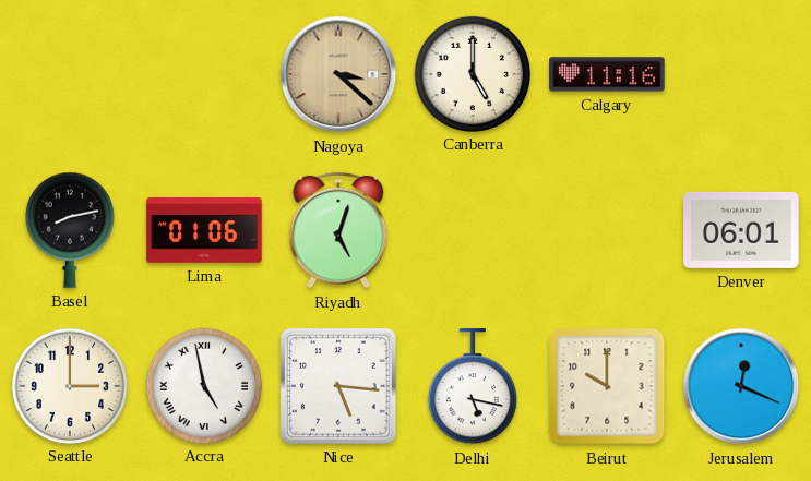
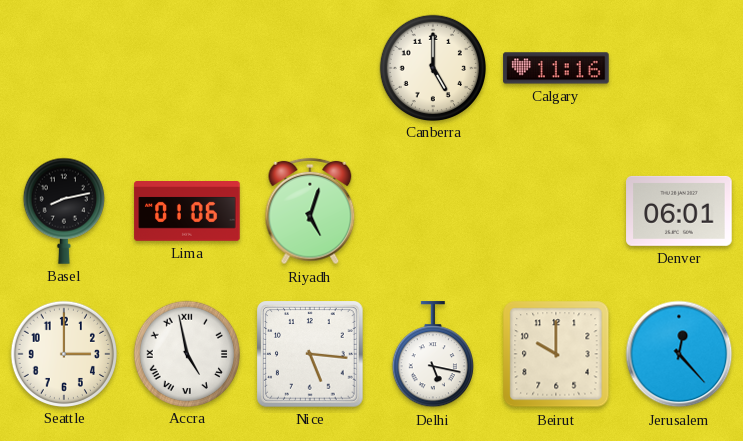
Nagoya: 3:22 -> none (338, 74)
Jerusalem: 12:19 -> 12:23 (679, 354)
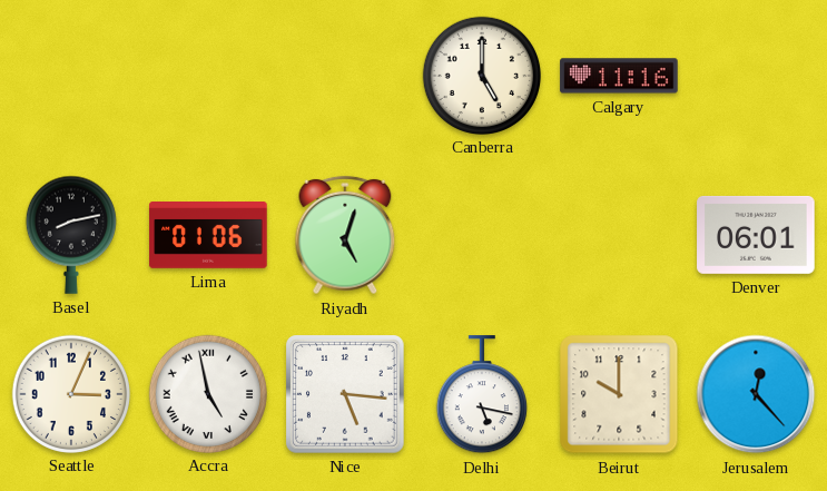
Seattle: 3:00 -> 3:04 (70, 393)
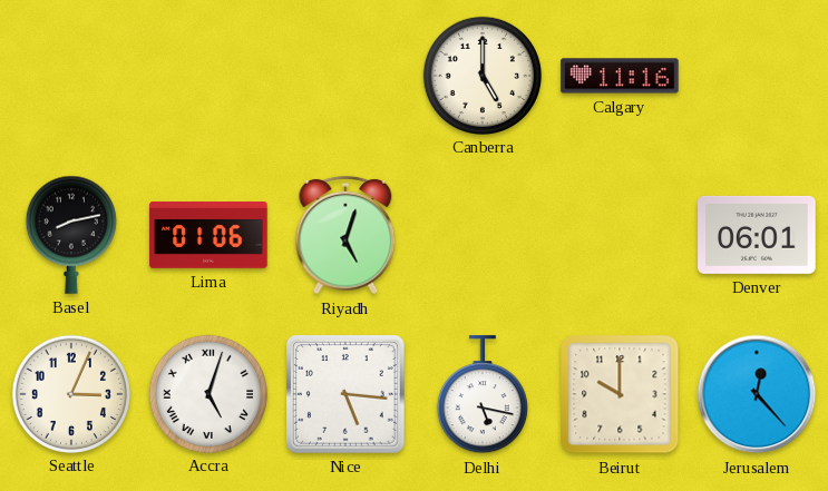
Accra: 4:58 -> 5:03 (207, 393)
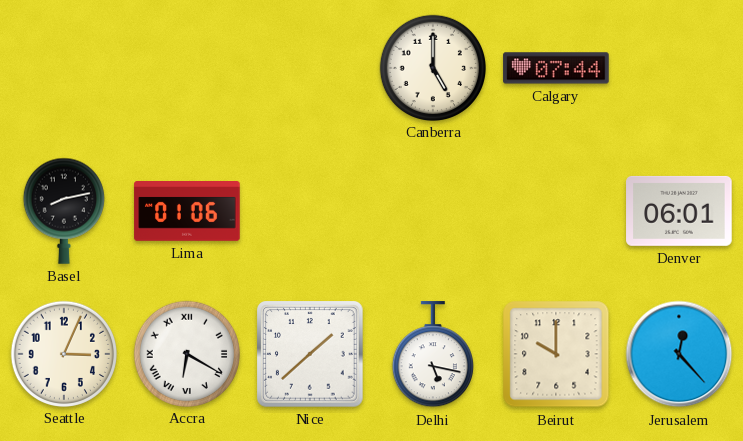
Calgary: 11:16 -> 07:44 (556, 68)
Riyadh: 5:03 -> none (345, 235)
Accra: 5:03 -> 6:20 (186, 353)
Nice: 5:16 -> 1:38 (311, 355)
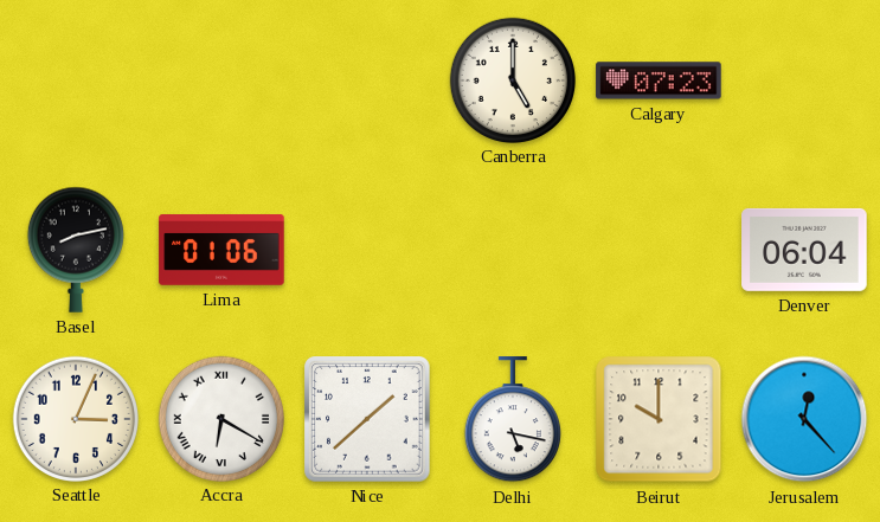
Calgary: 07:44 -> 07:23 (659, 80)
Denver: 06:01 -> 06:04 (804, 250)
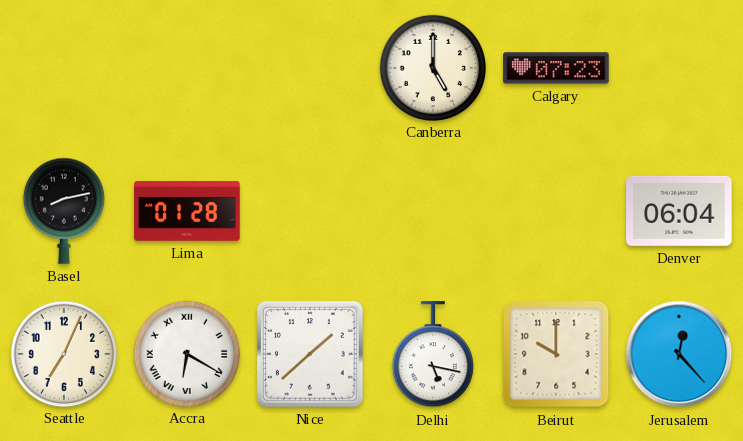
Lima: 01:06 -> 01:28 (187, 212)
Seattle: 3:04 -> 7:04 (63, 353)
